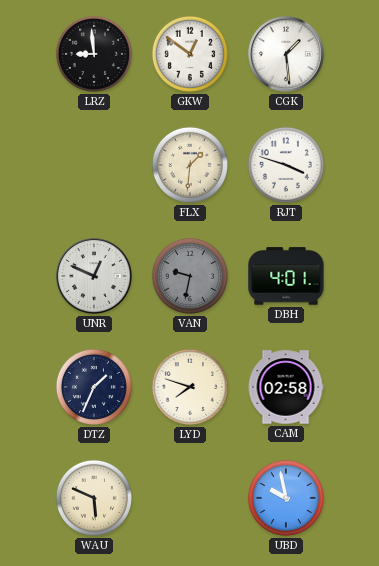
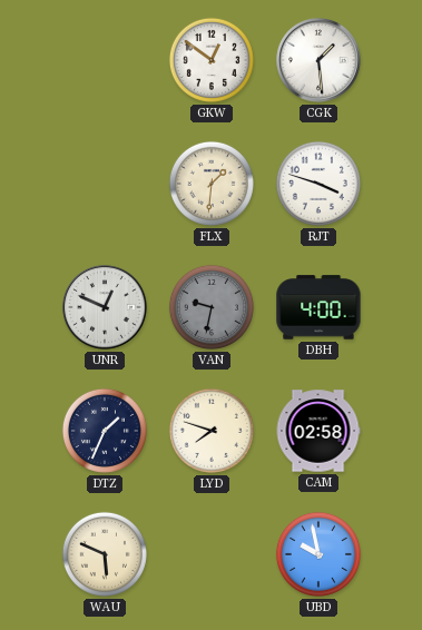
LRZ: 8:59 -> none (94, 54)
DBH: 4:01 -> 4:00 (318, 307)
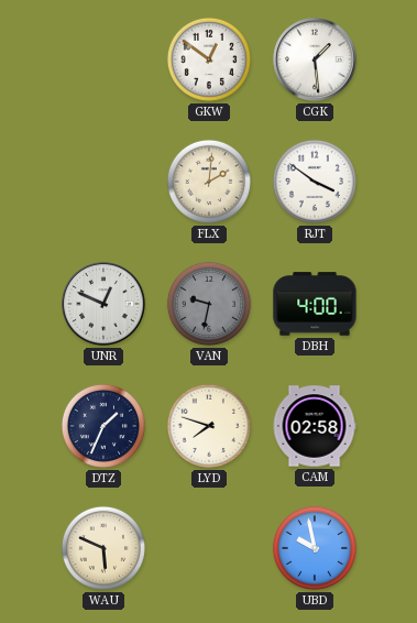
FLX: 1:31 -> 2:01 (209, 182)
RJT: 3:48 -> 3:51 (315, 182)
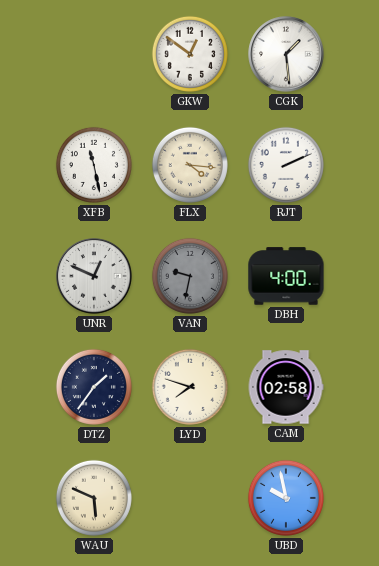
XFB: none -> 11:28 (94, 165)
FLX: 2:01 -> 4:16 (190, 165)
RJT: 3:51 -> 2:11 (286, 165)
DTZ: 1:34 -> 1:36 (94, 387)
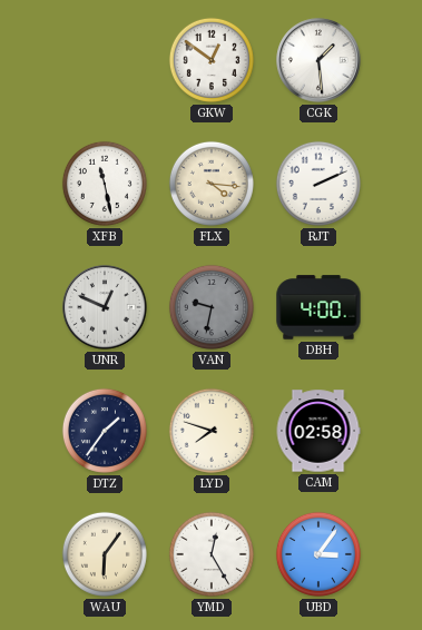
WAU: 5:49 -> 6:06 (105, 554)
YMD: none -> 12:25 (212, 554)
UBD: 9:58 -> 3:06 (318, 554)
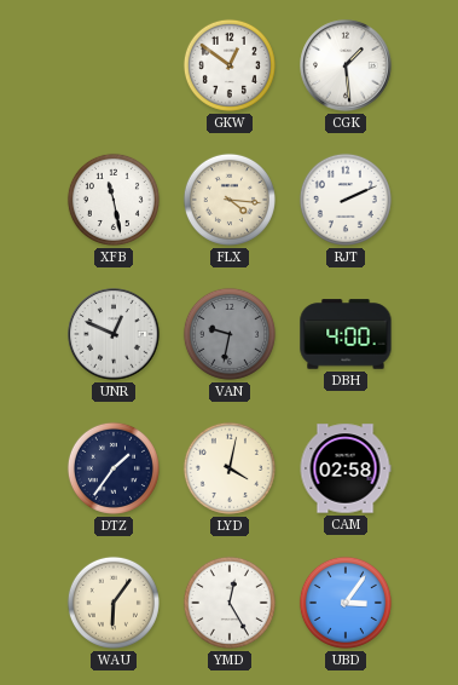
LYD: 7:48 -> 4:02 (230, 468)
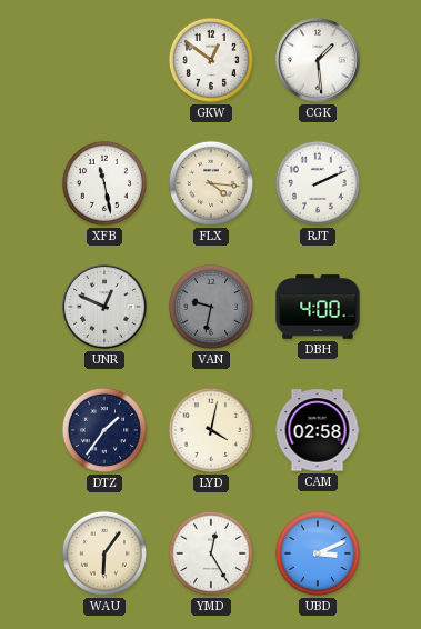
UBD: 3:06 -> 3:11 (318, 553)
